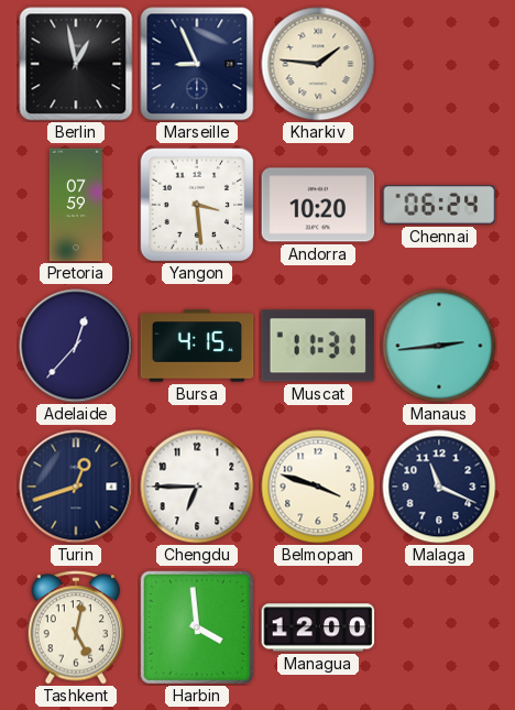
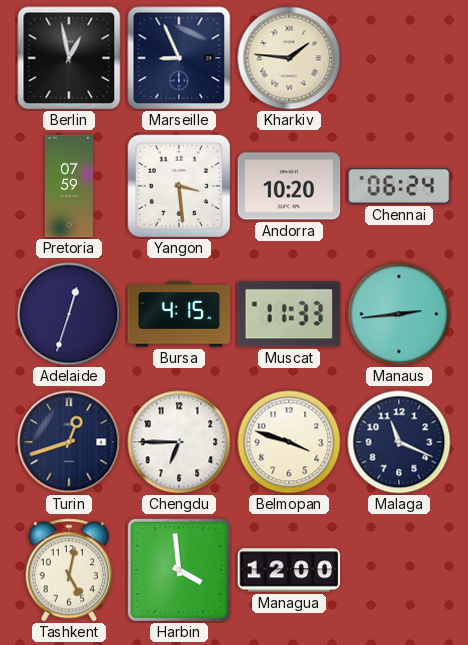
Adelaide: 12:37 -> 12:33 (69, 314)
Muscat: 11:31 -> 11:33 (289, 314)
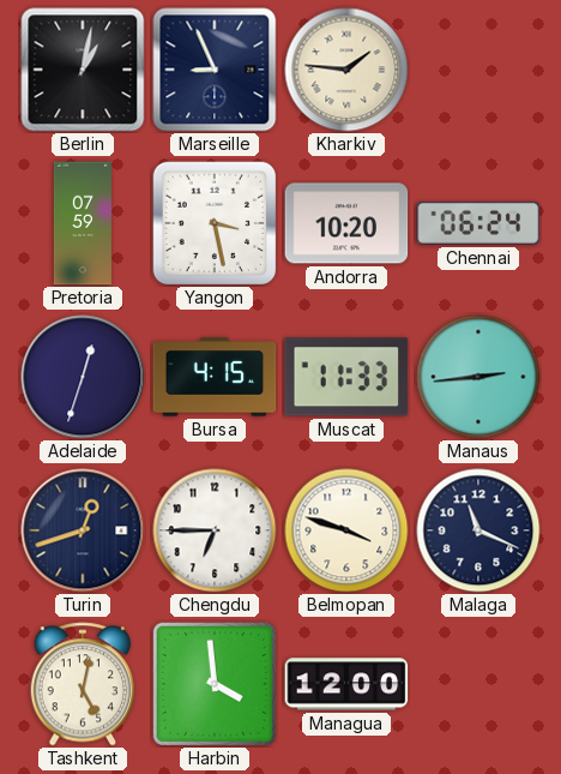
Berlin: 12:58 -> 1:02 (83, 70)
Yangon: 3:29 -> 3:28 (215, 223)
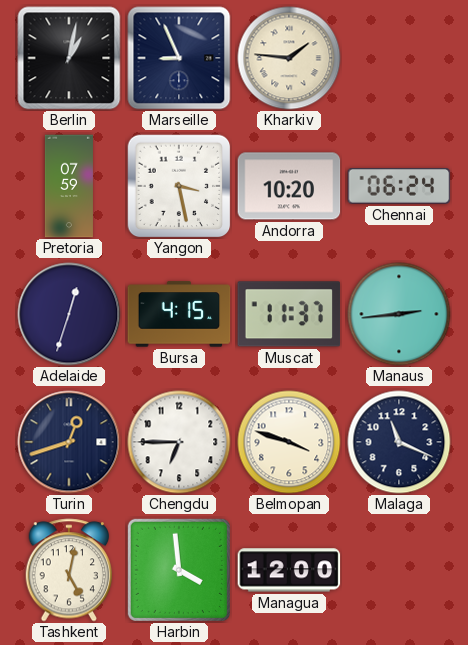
Muscat: 11:33 -> 11:37 (289, 314)
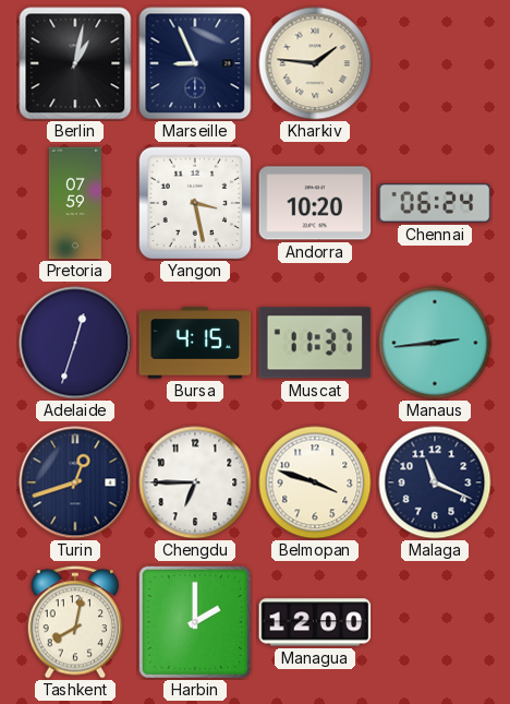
Tashkent: 5:02 -> 8:02 (75, 622)
Harbin: 3:59 -> 2:00 (195, 622)
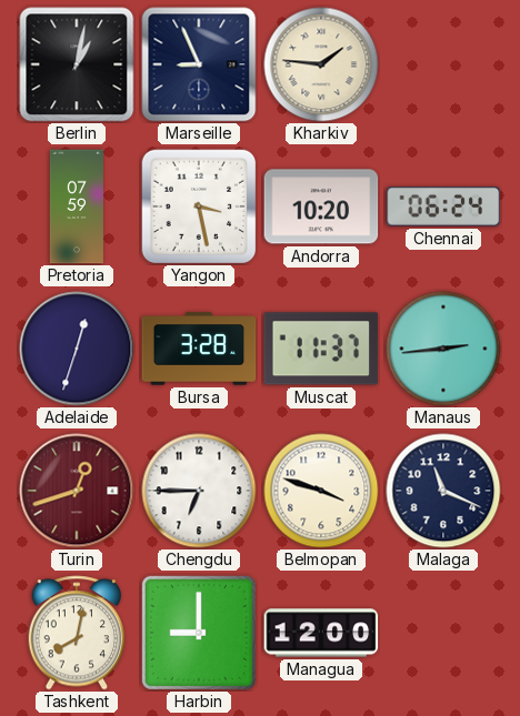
Bursa: 4:15 -> 3:28 (199, 349)
Turin dial: navy -> burgundy (77, 491)
Harbin: 2:00 -> 9:00 (199, 633)
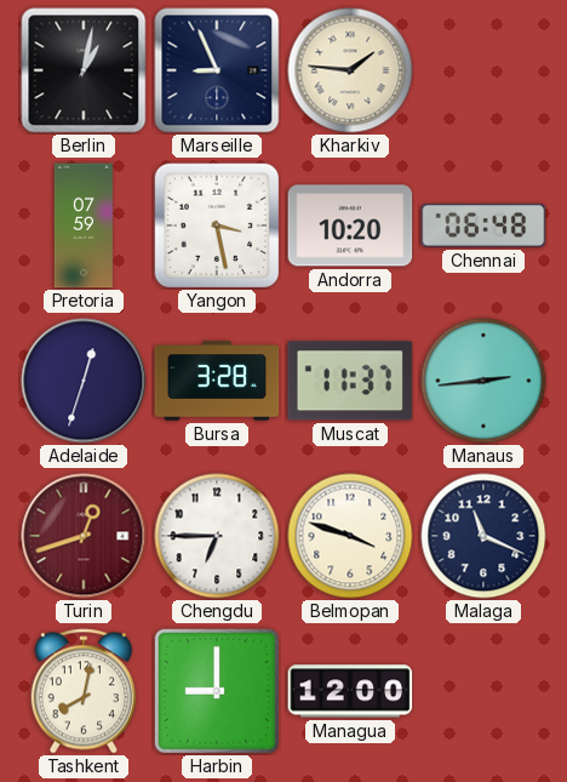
Chennai: 06:24 -> 06:48 (483, 227)
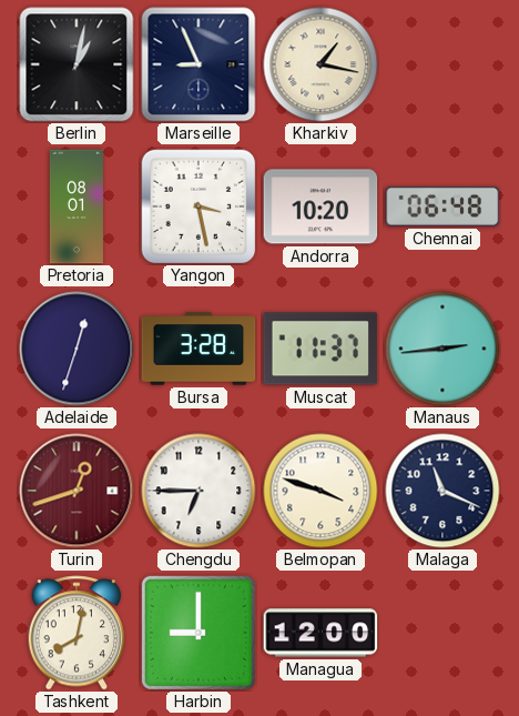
Kharkiv: 1:46 -> 1:17 (320, 64)
Pretoria: 07:59 -> 08:01 (77, 206)
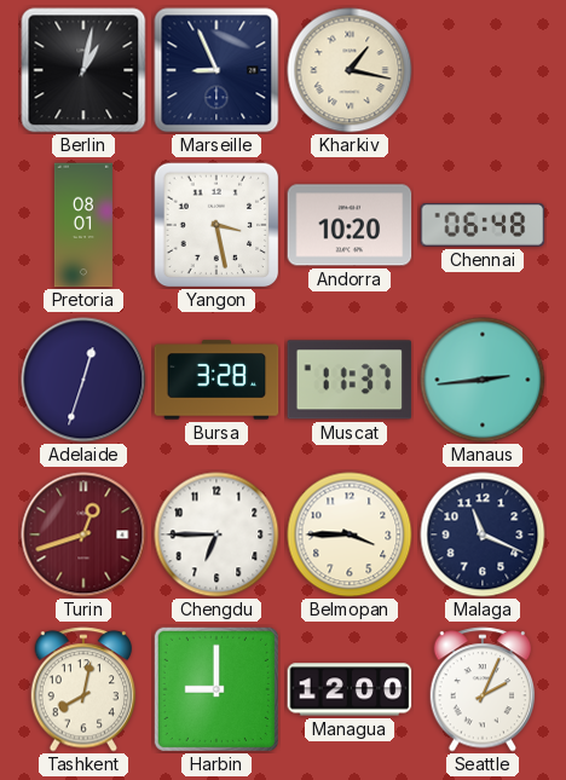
Belmopan: 3:48 -> 3:45 (350, 535)
Seattle: none -> 2:04 (483, 689)
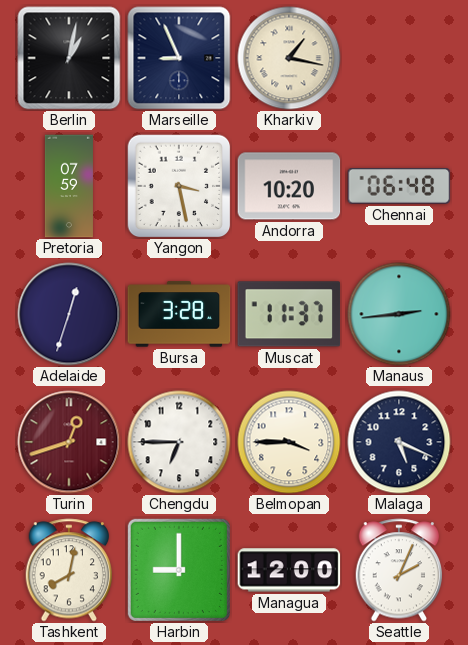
Pretoria: 08:01 -> 07:59 (69, 186)
Malaga: 11:19 -> 5:19 (399, 442)
